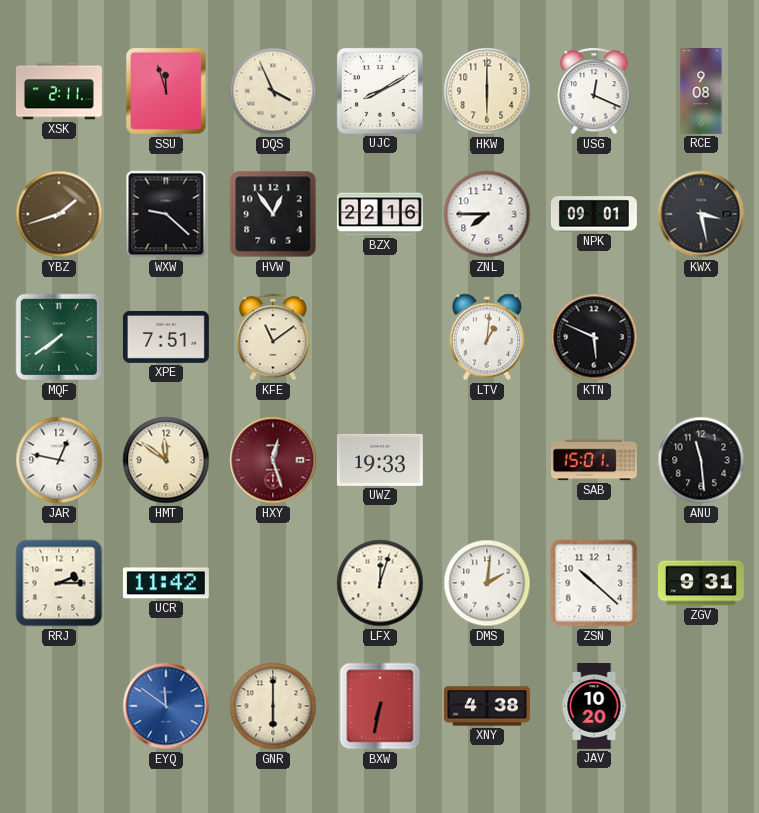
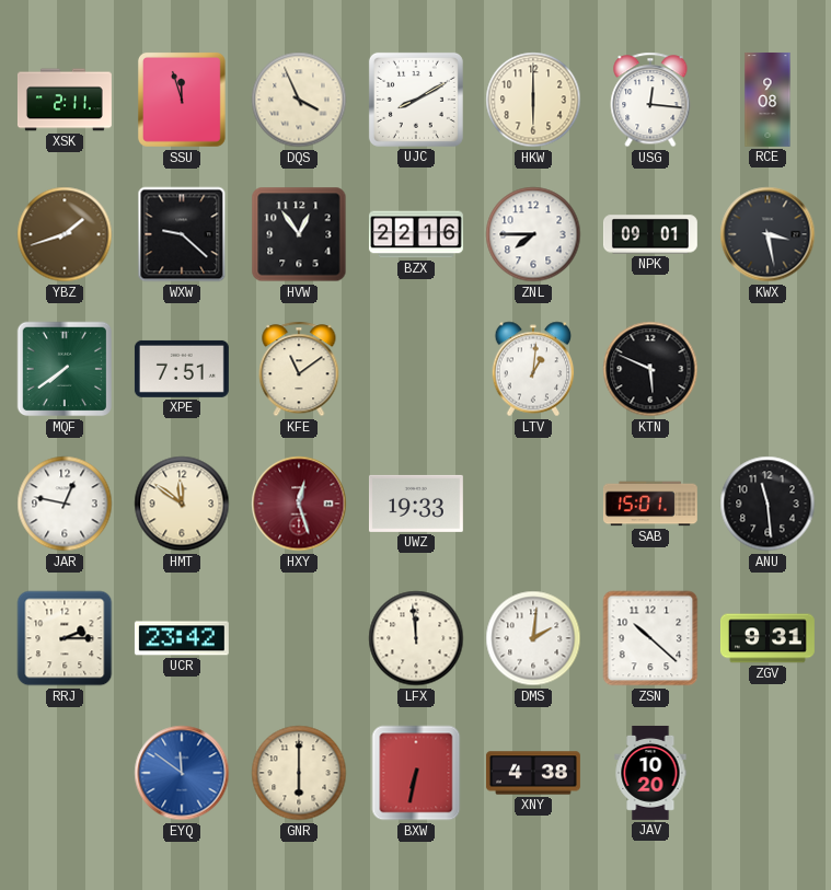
USG: 12:19 -> 12:16 (650, 100)
UCR: 11:42 -> 23:42 (182, 638)
LFX: 12:03 -> 11:59 (416, 638)
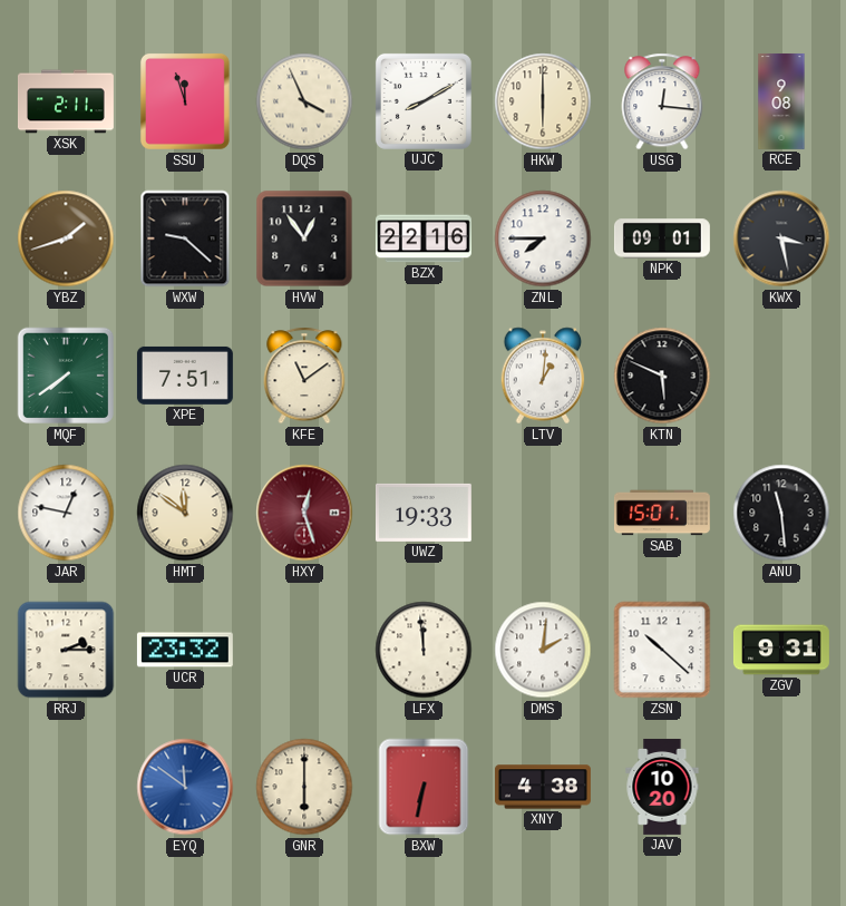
UCR: 23:42 -> 23:32 (185, 650)
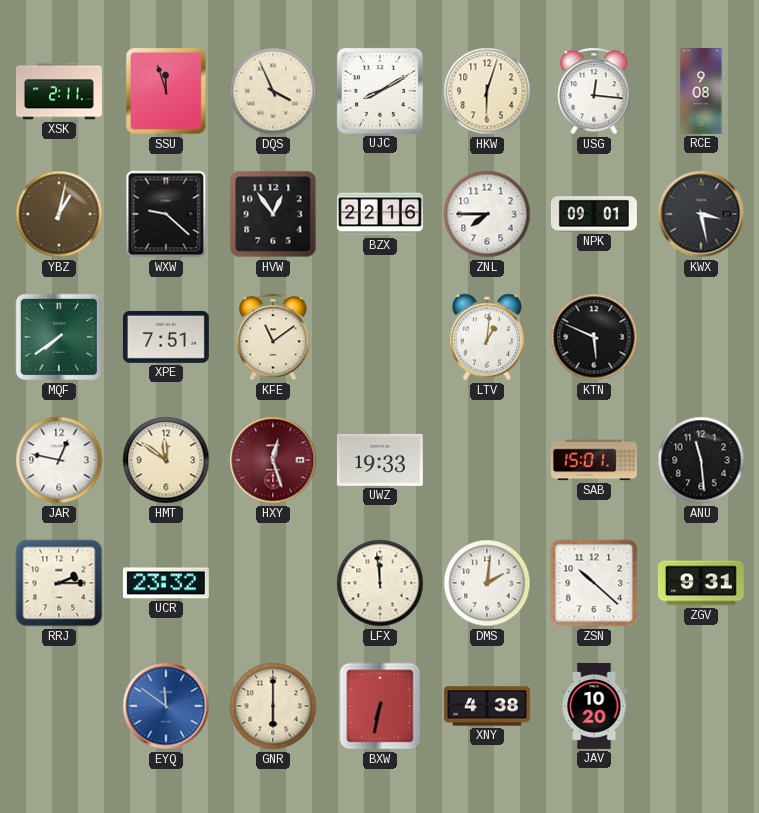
HKW: 6:00 -> 6:03 (487, 91)
YBZ: 1:42 -> 1:02 (59, 214)
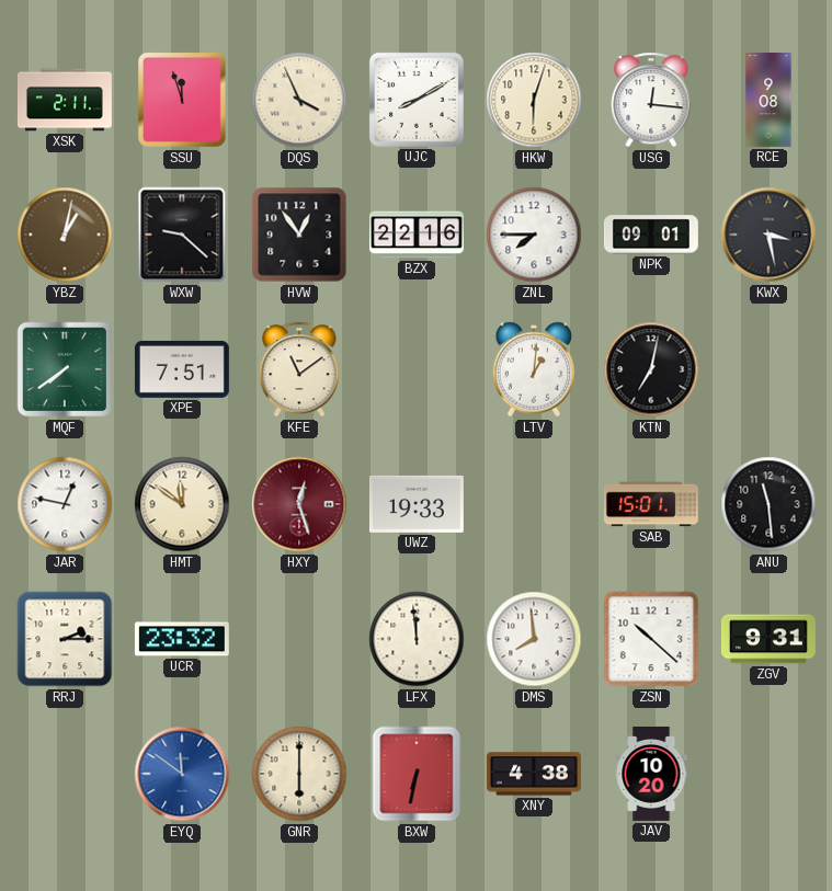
KTN: 5:49 -> 7:02 (651, 369)
DMS: 2:01 -> 7:59 (534, 639)
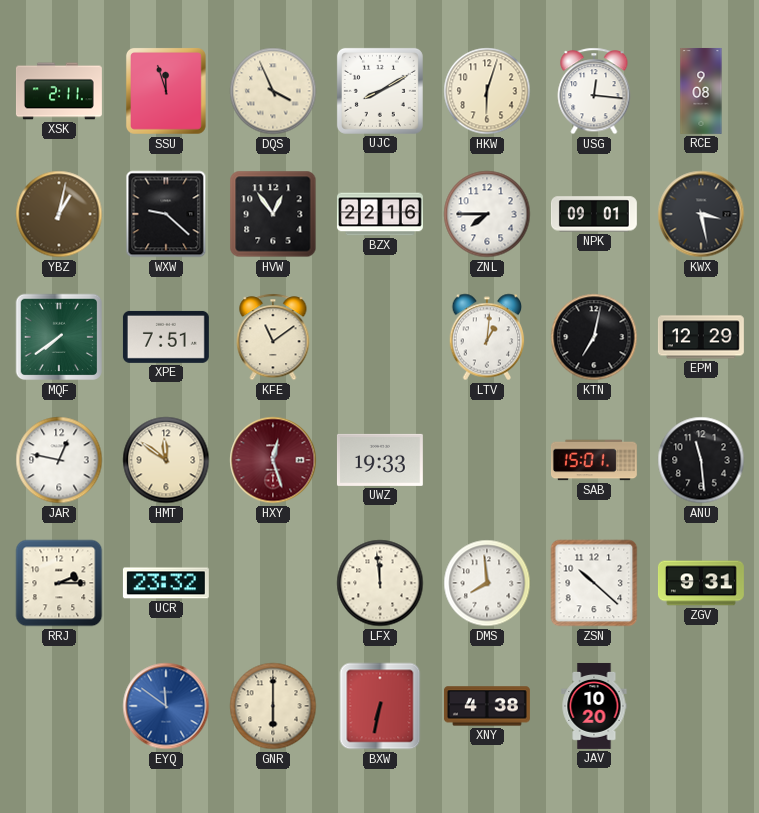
EPM: none -> 12:29 (701, 337)
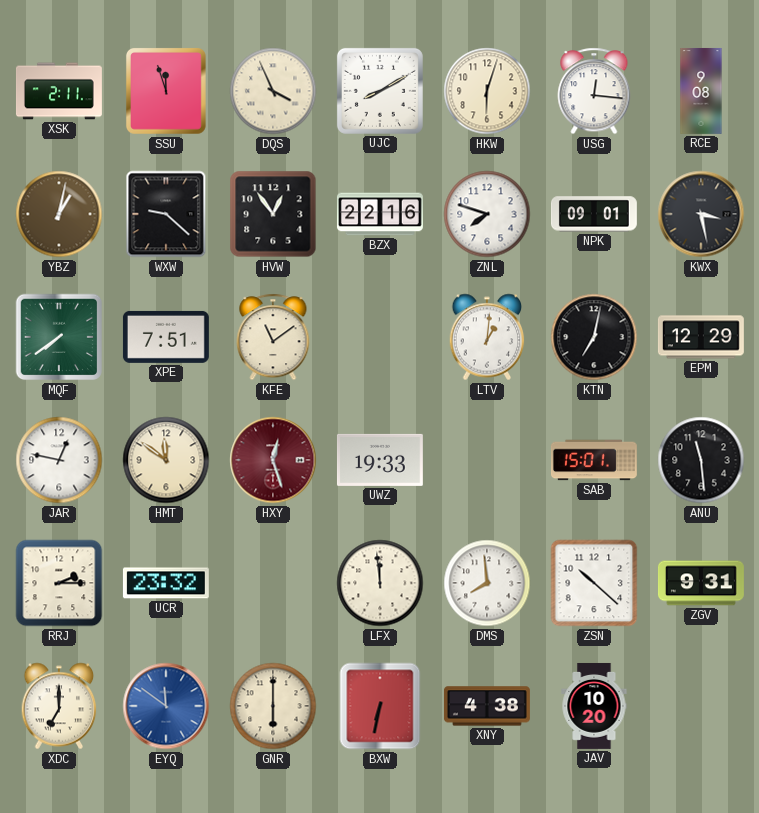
ZNL: 7:45 -> 7:48 (487, 214)
XDC: none -> 7:00 (59, 706)
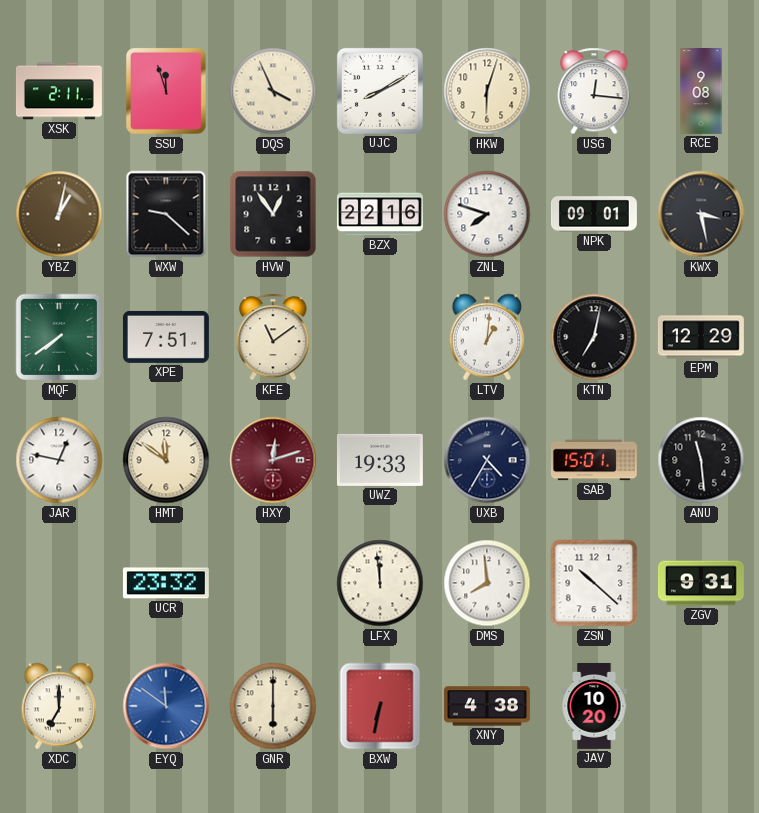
HXY: 12:27 -> 12:12 (273, 460)
UXB: none -> 4:35 (487, 460)
RRJ: 2:15 -> none (59, 583)
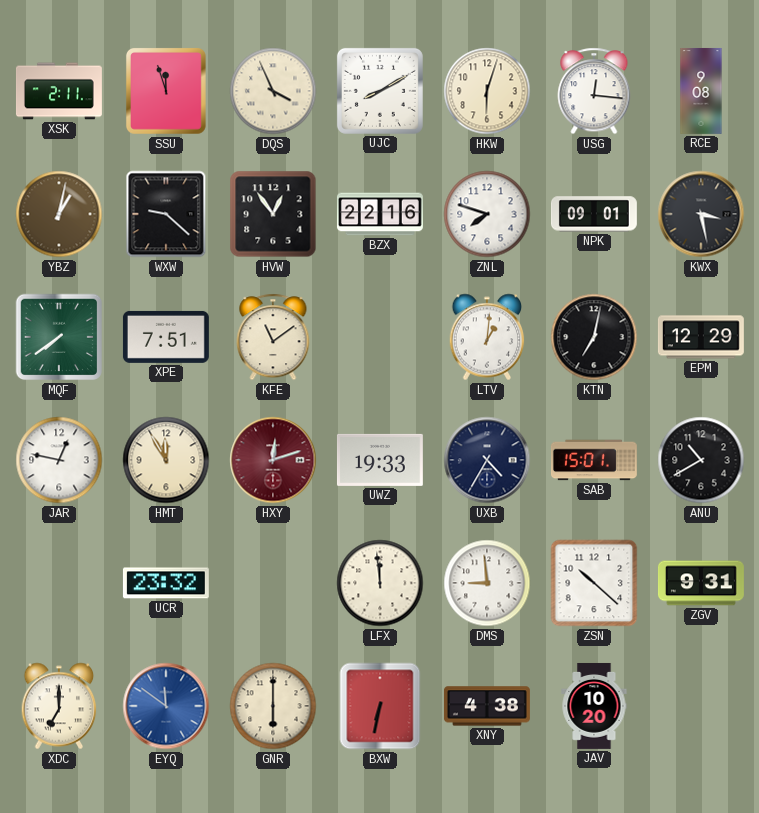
HMT: 11:51 -> 11:55 (166, 460)
ANU: 11:29 -> 10:40 (701, 460)
DMS: 7:59 -> 8:59 (487, 583)
